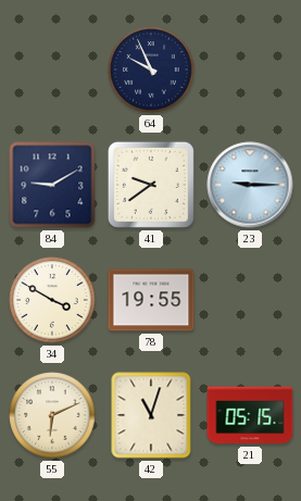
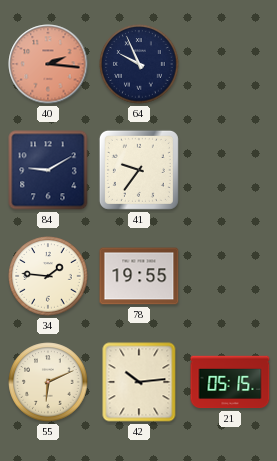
40: none -> 2:16 (48, 64)
41: 9:39 -> 9:36 (139, 170)
23: 9:15 -> none (250, 185)
34: 3:50 -> 1:46 (48, 276)
42: 11:03 -> 10:14 (139, 382)
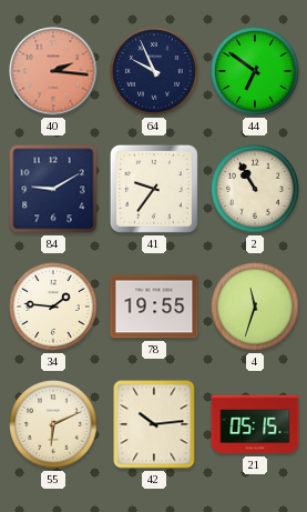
44: none -> 6:51 (255, 71)
2: none -> 10:55 (255, 189)
4: none -> 11:33 (255, 307)
